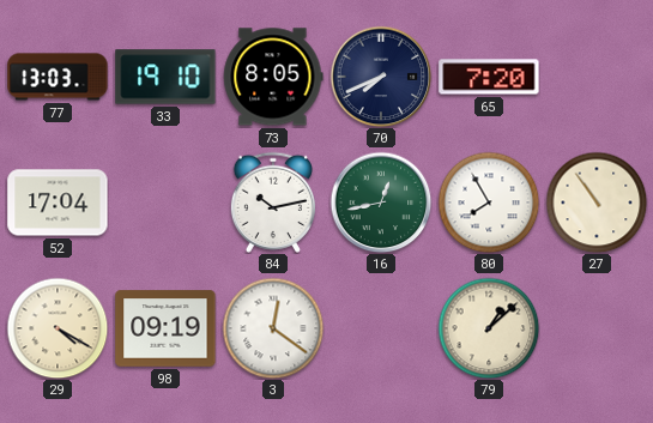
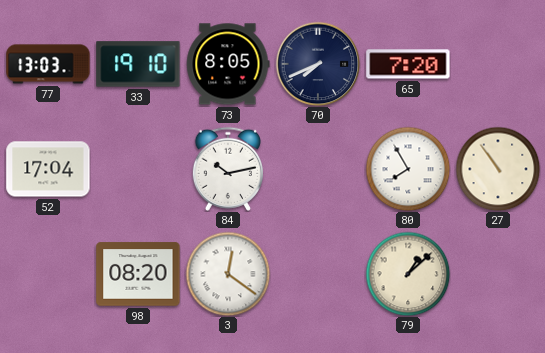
16: 12:43 -> none (381, 203)
29: 4:20 -> none (58, 328)
98: 09:19 -> 08:20 (138, 274)
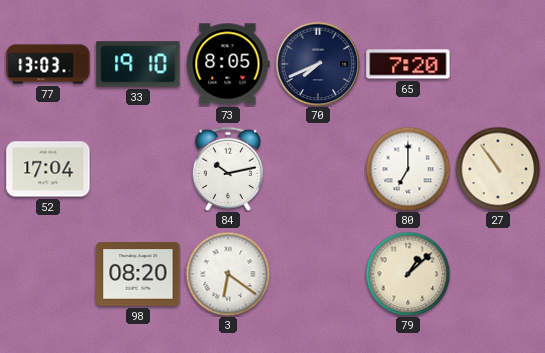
80: 7:55 -> 7:00 (408, 169)
3: 12:21 -> 6:21 (228, 274)
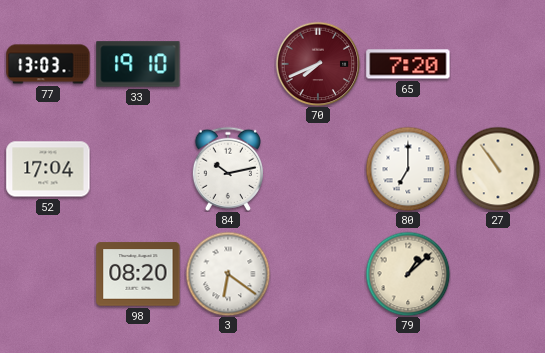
73: 8:05 -> none (228, 64)
70 dial: navy -> burgundy (318, 64)
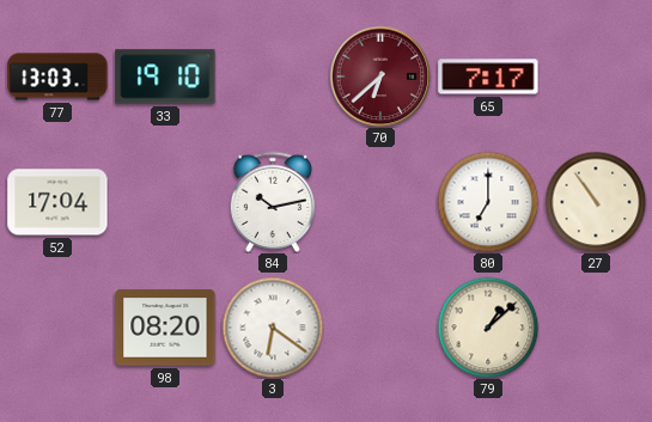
70: 7:41 -> 6:38 (380, 77)
65: 7:20 -> 7:17 (488, 77)
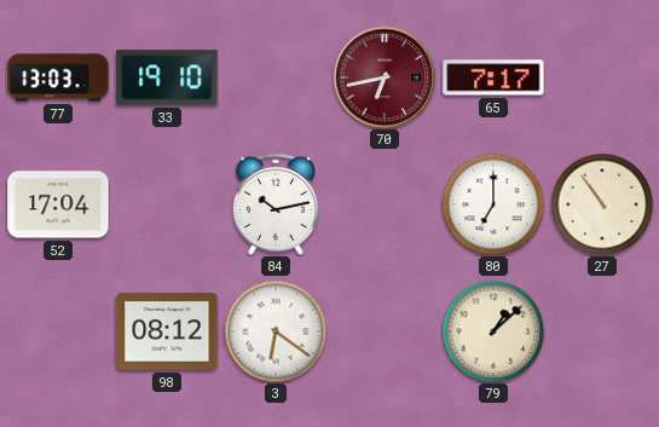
70: 6:38 -> 6:43 (385, 77)
98: 08:20 -> 08:12 (167, 331)
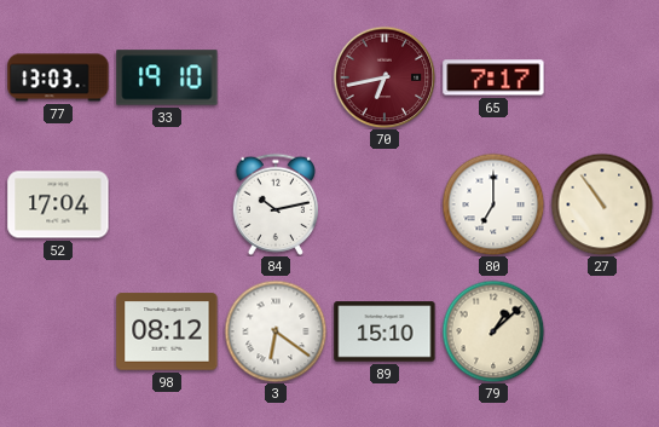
89: none -> 15:10 (385, 331)
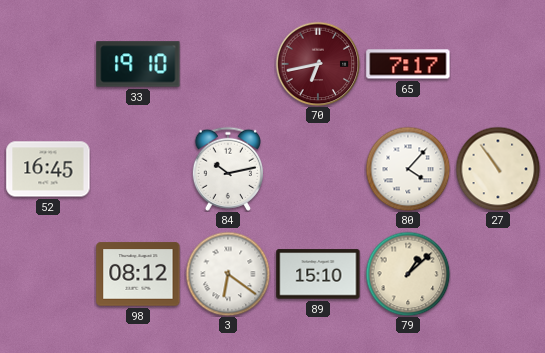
77: 13:03 -> none (58, 77)
52: 17:04 -> 16:45 (48, 169)
80: 7:00 -> 4:07 (408, 169)
